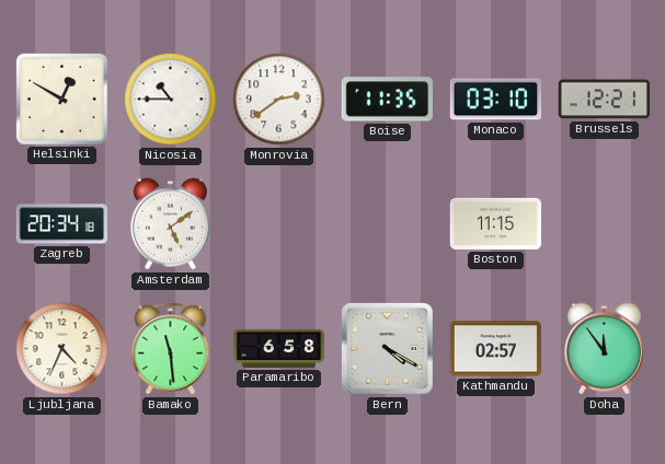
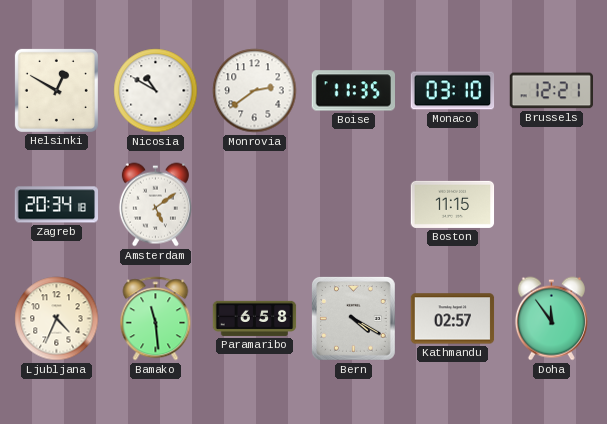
Nicosia: 10:45 -> 10:50 (156, 91)
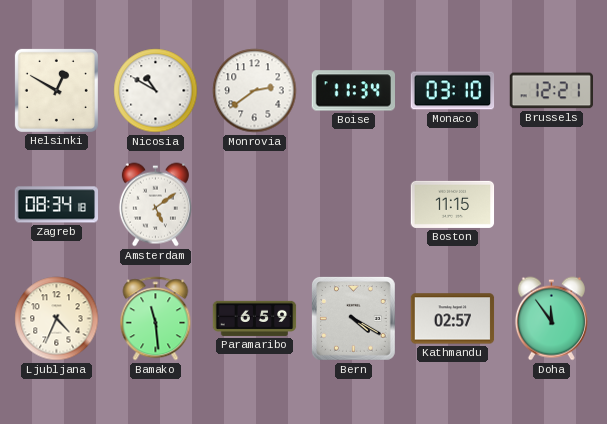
Boise: 11:35 -> 11:34 (353, 91)
Zagreb: 20:34 -> 08:34 (56, 205)
Paramaribo: 6:58 -> 6:59 (255, 318)
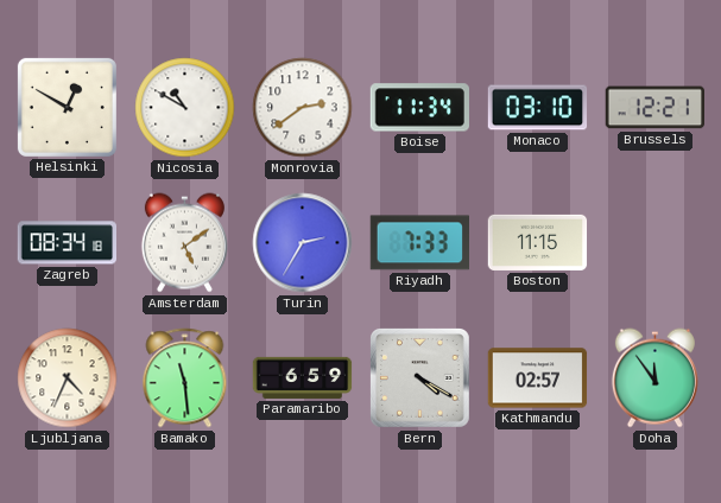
Turin: none -> 2:35 (303, 243)
Riyadh: none -> 7:33 (419, 243)
